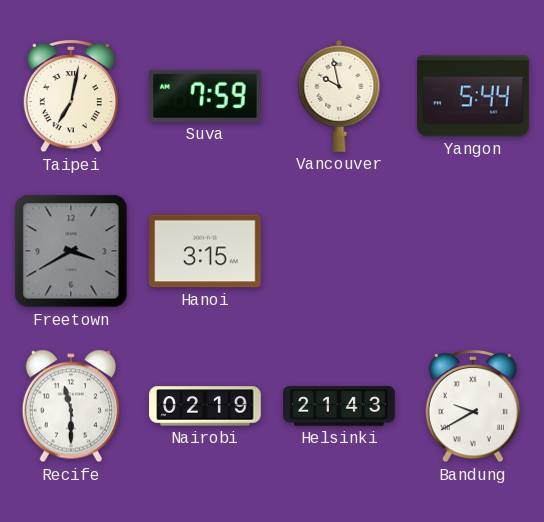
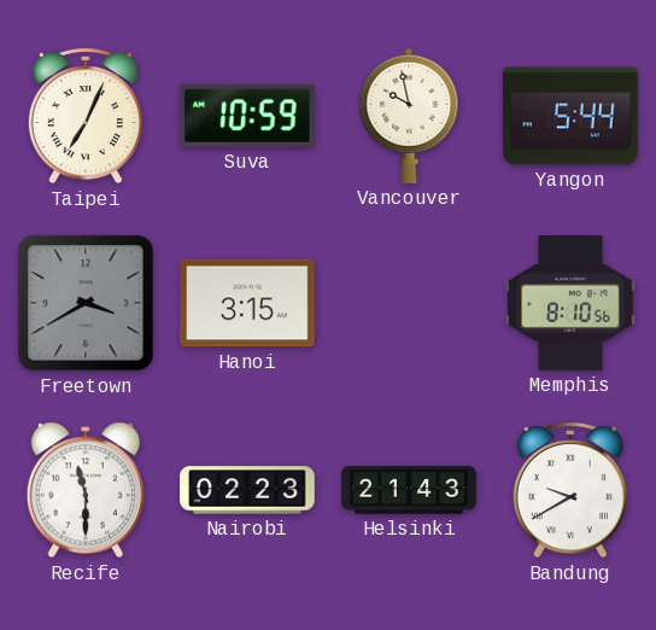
Taipei: 7:02 -> 7:04 (86, 116)
Suva: 7:59 -> 10:59 (247, 116)
Memphis: none -> 8:10 (572, 304)
Nairobi: 02:19 -> 02:23 (247, 490)
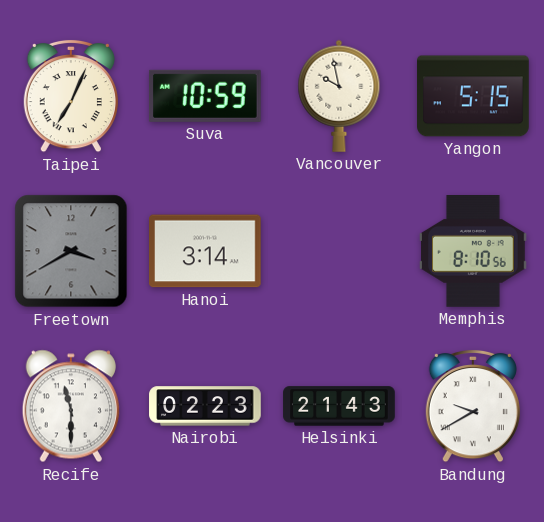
Yangon: 5:44 -> 5:15 (473, 96)
Hanoi: 3:15 -> 3:14 (206, 251)
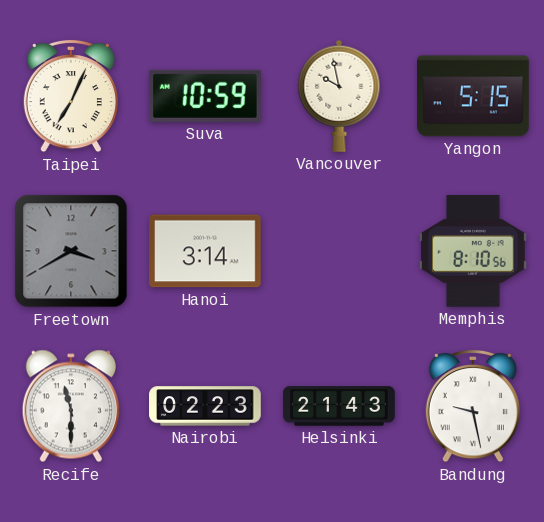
Bandung: 9:40 -> 9:28 (473, 406)
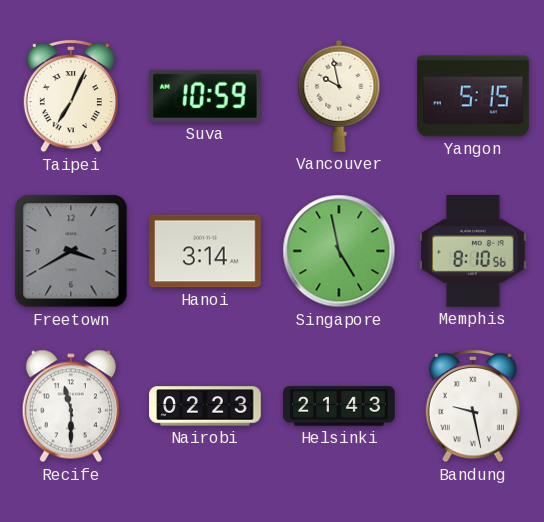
Singapore: none -> 4:58 (339, 251)
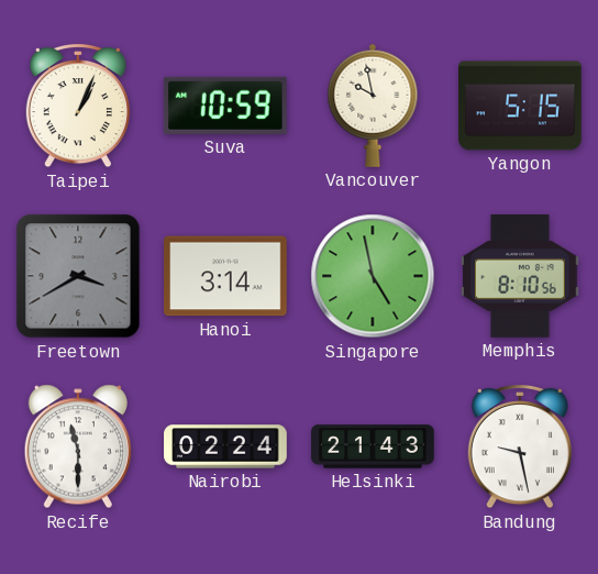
Taipei: 7:04 -> 1:04 (78, 106)
Nairobi: 02:23 -> 02:24 (225, 446)
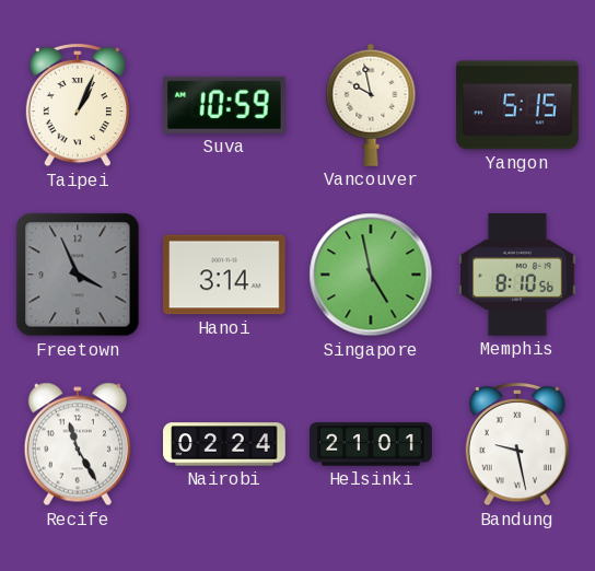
Freetown: 3:40 -> 3:56 (78, 275)
Recife: 11:30 -> 11:25 (78, 444)
Helsinki: 21:43 -> 21:01 (371, 444)
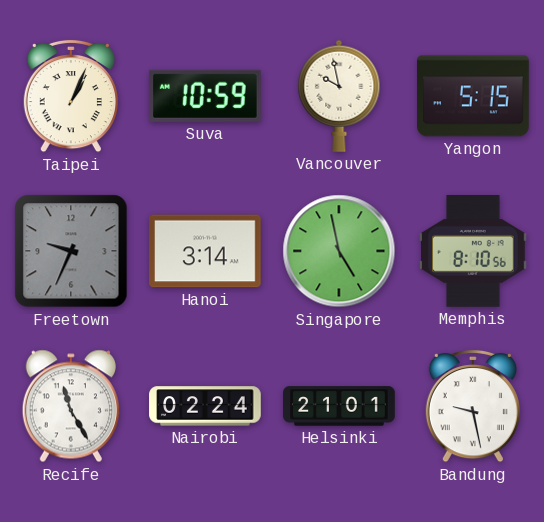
Freetown: 3:56 -> 9:34 (71, 251)
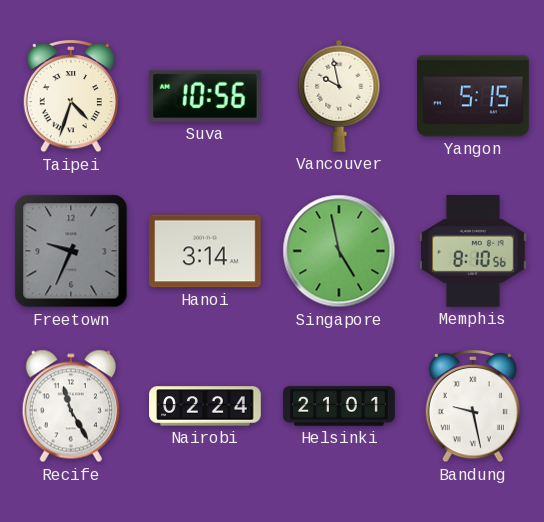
Taipei: 1:04 -> 4:33 (71, 96)
Suva: 10:59 -> 10:56 (205, 96)
